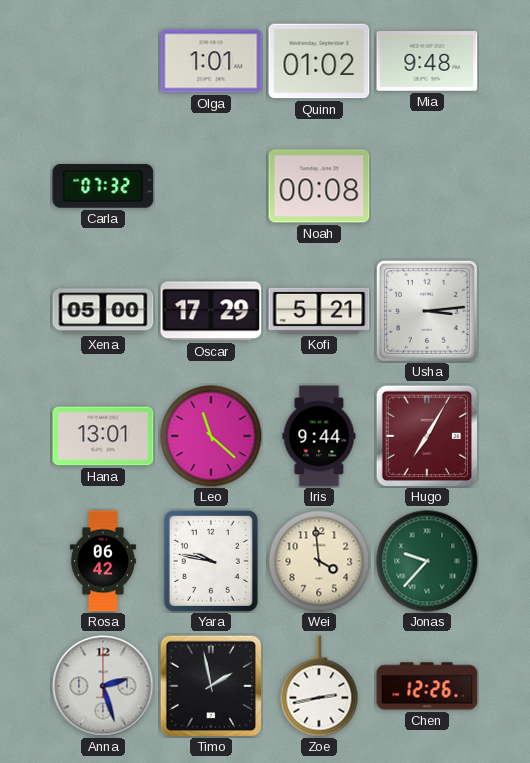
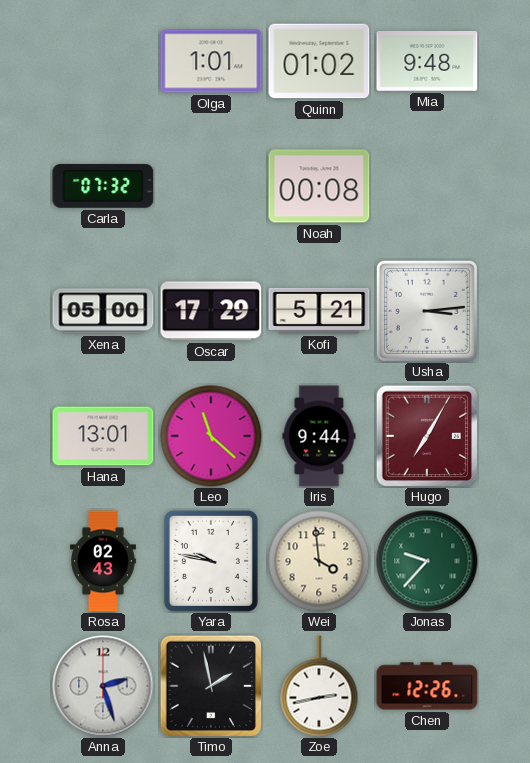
Rosa: 06:42 -> 02:43 (103, 561)
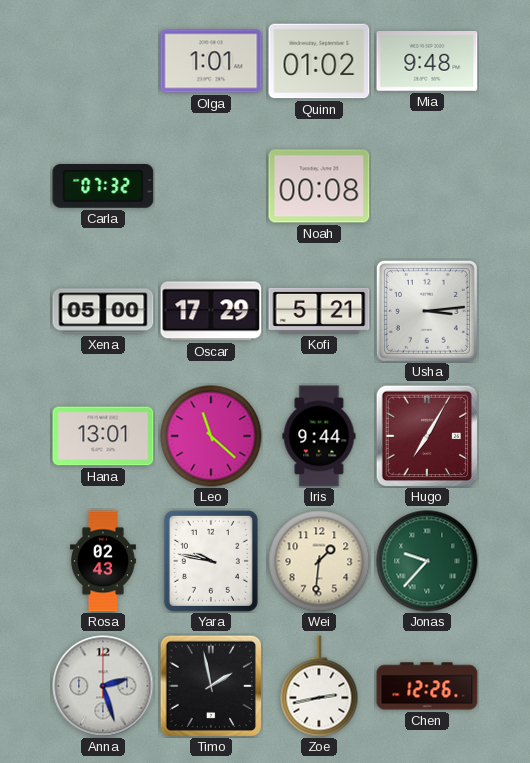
Wei: 3:59 -> 1:31 (319, 561)
